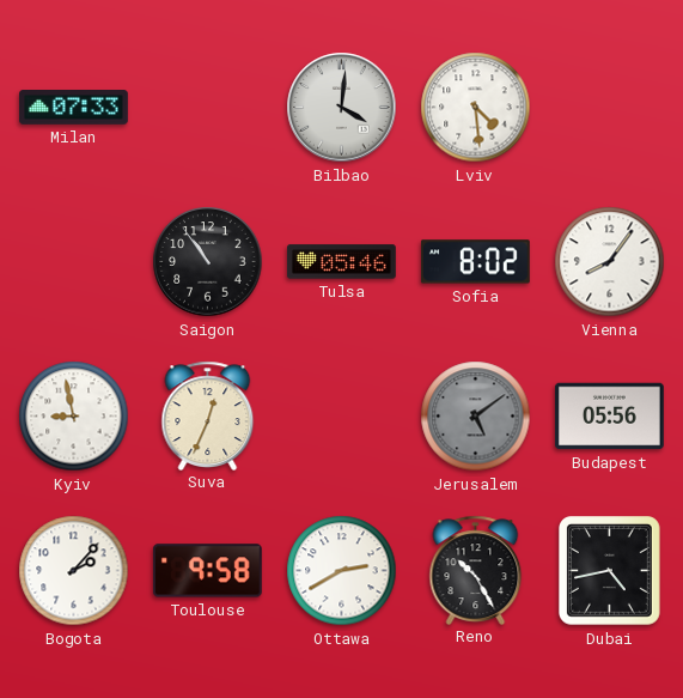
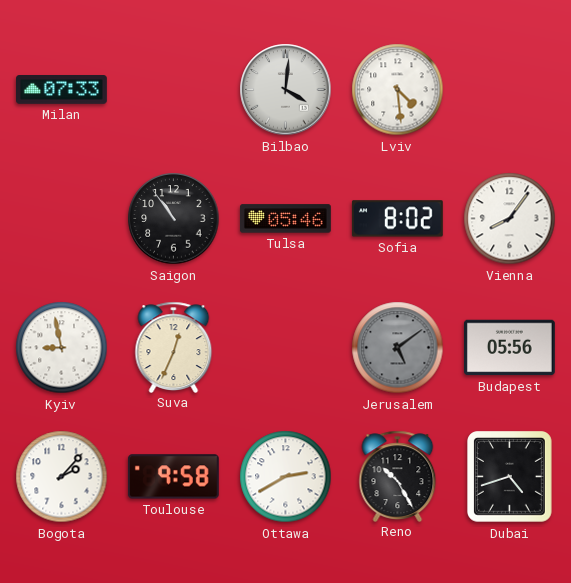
Dubai: 4:43 -> 4:42 (510, 477)
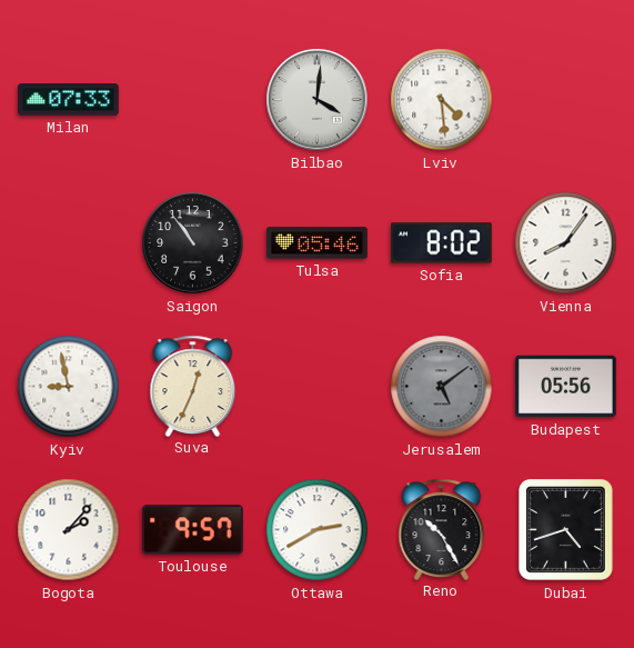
Toulouse: 9:58 -> 9:57 (192, 530)
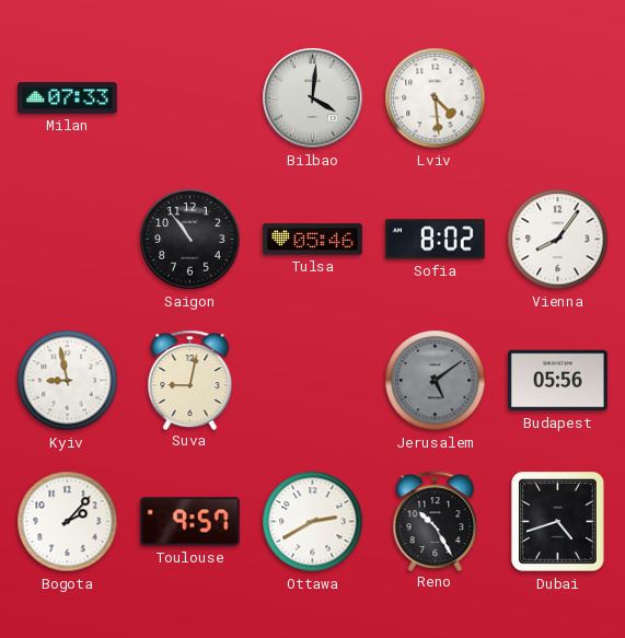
Suva: 12:34 -> 9:02 (190, 380)
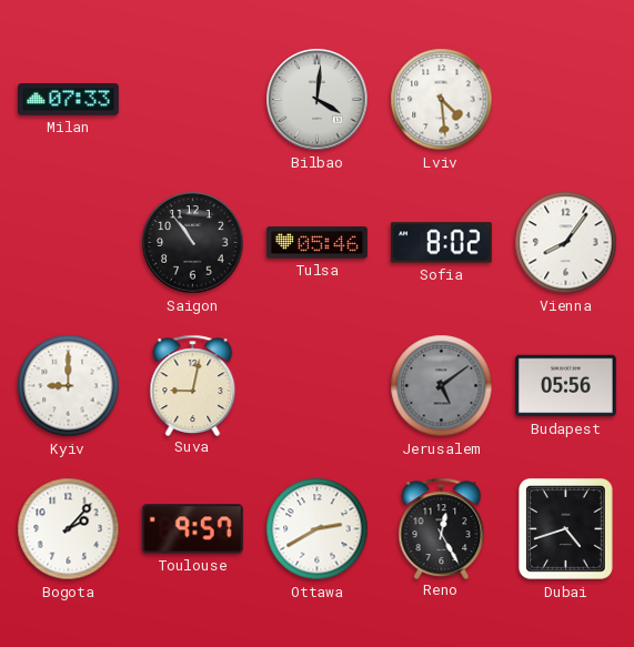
Kyiv: 8:58 -> 9:00 (69, 386)
Reno: 10:25 -> 12:25 (442, 528)
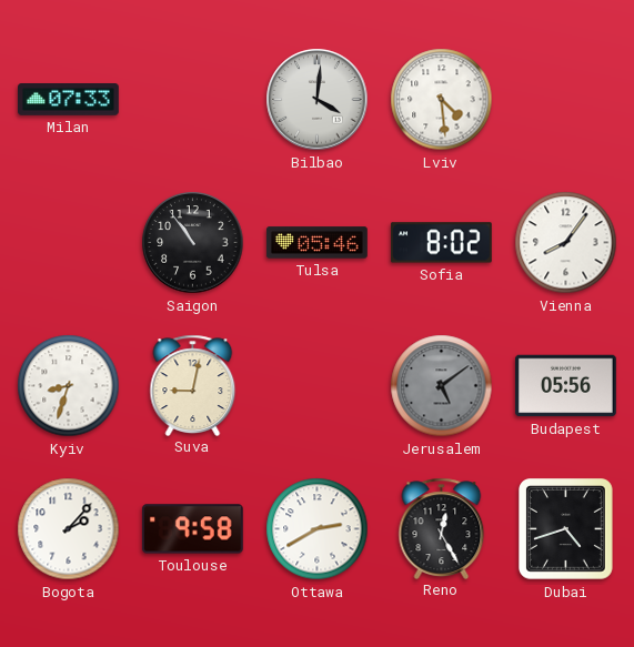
Kyiv: 9:00 -> 8:33 (69, 386)
Toulouse: 9:57 -> 9:58 (192, 529)
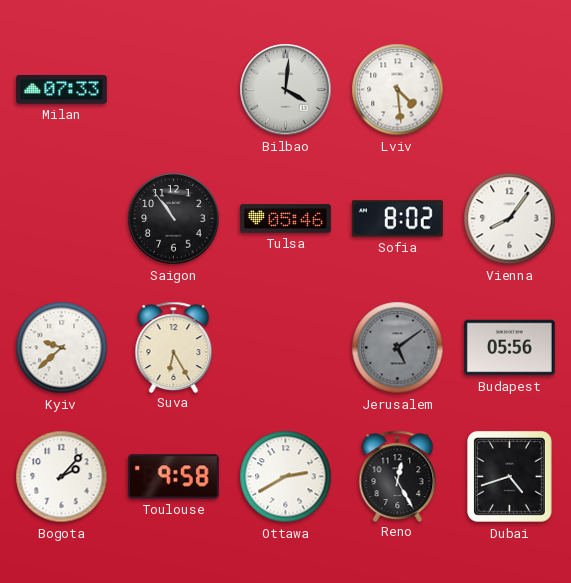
Kyiv: 8:33 -> 9:38 (62, 348)
Suva: 9:02 -> 6:25 (174, 347)
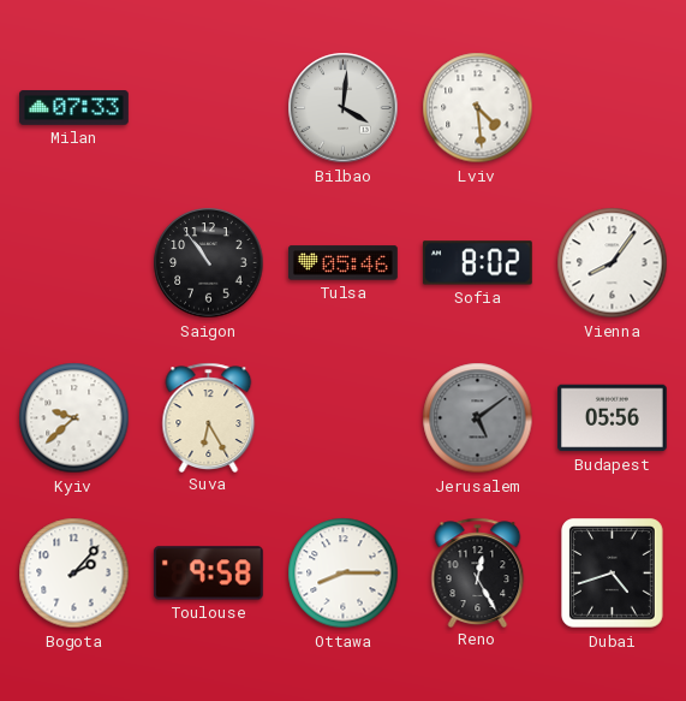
Ottawa: 2:40 -> 8:15 (344, 574)
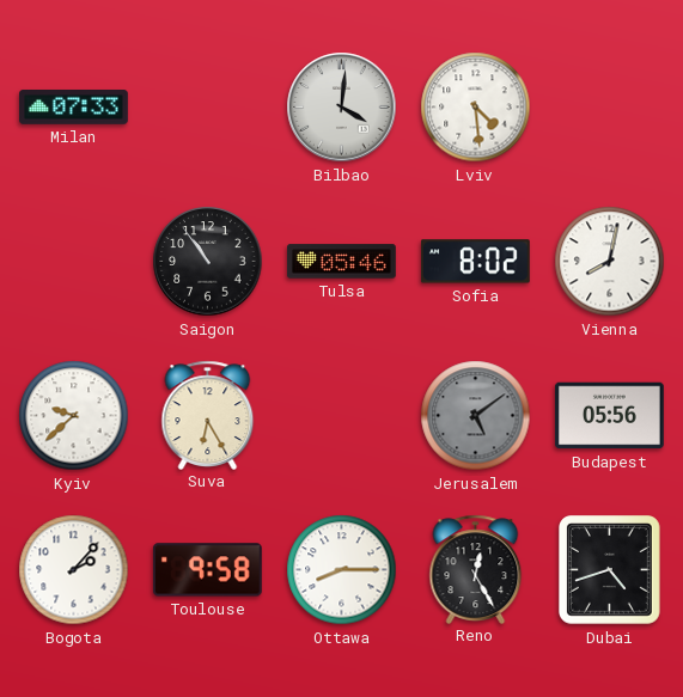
Vienna: 8:06 -> 8:02 (610, 262)
